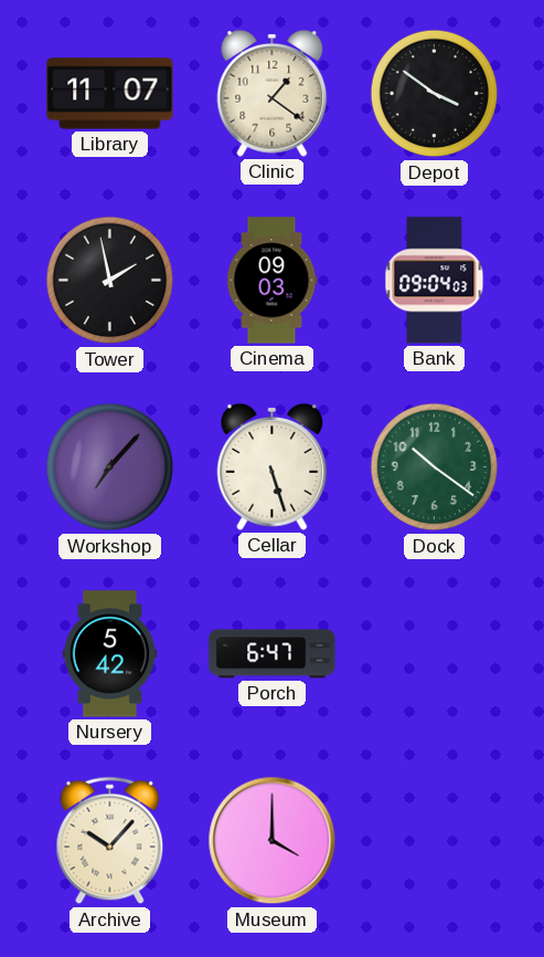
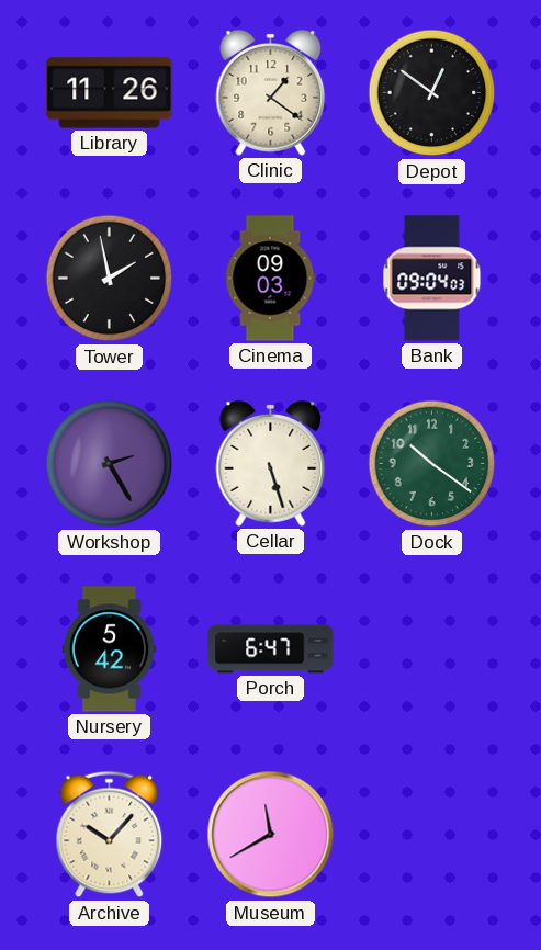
Library: 11:07 -> 11:26 (110, 93)
Depot: 3:51 -> 12:51 (432, 93)
Workshop: 7:07 -> 2:25 (110, 464)
Museum: 4:00 -> 11:40 (271, 835)
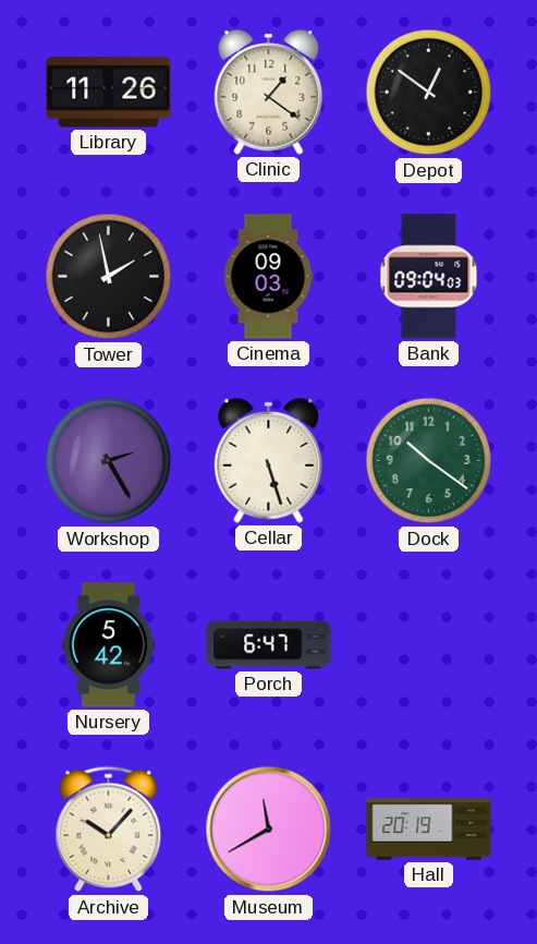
Hall: none -> 20:19 (429, 830)
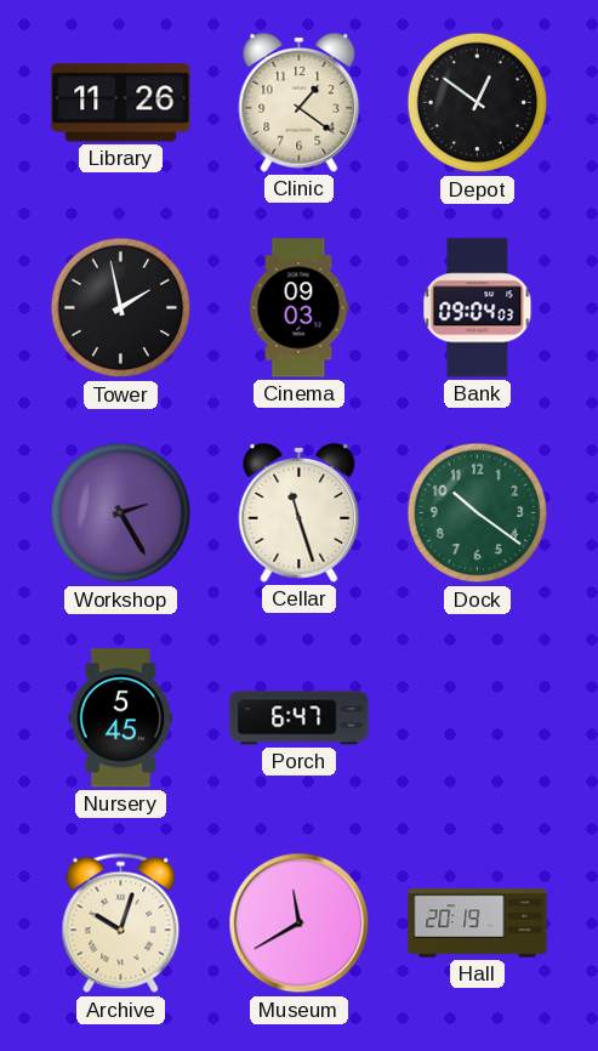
Cellar: 5:27 -> 11:27 (300, 512)
Nursery: 5:42 -> 5:45 (121, 718)
Archive: 10:07 -> 10:03 (121, 924)
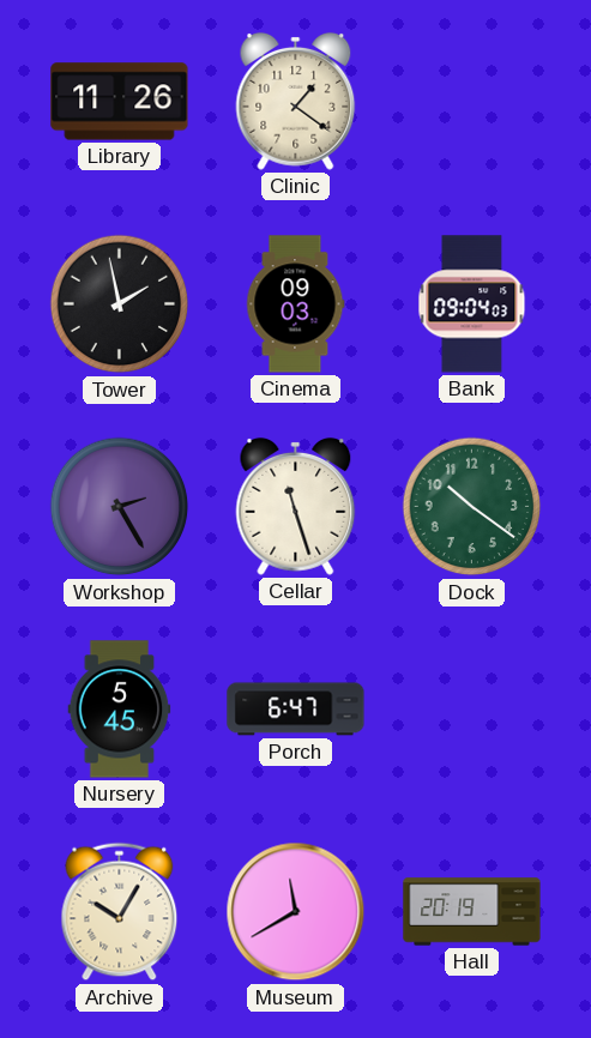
Depot: 12:51 -> none (478, 103)
Archive: 10:03 -> 10:05 (120, 912)
